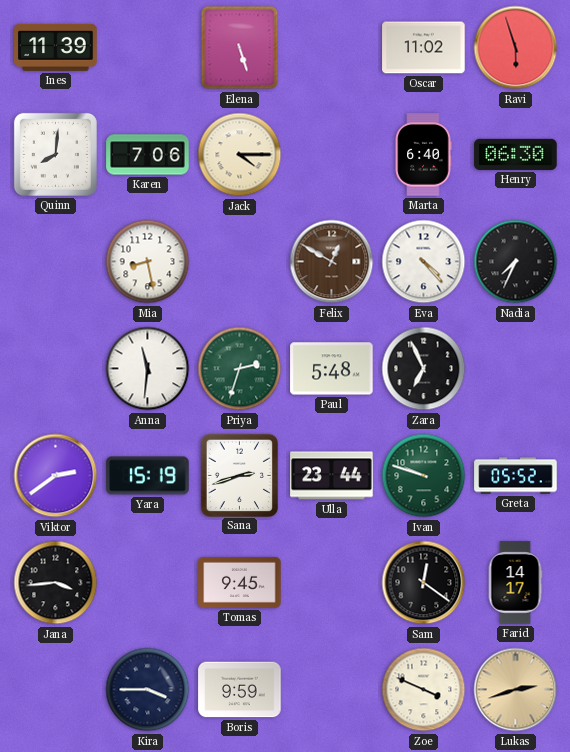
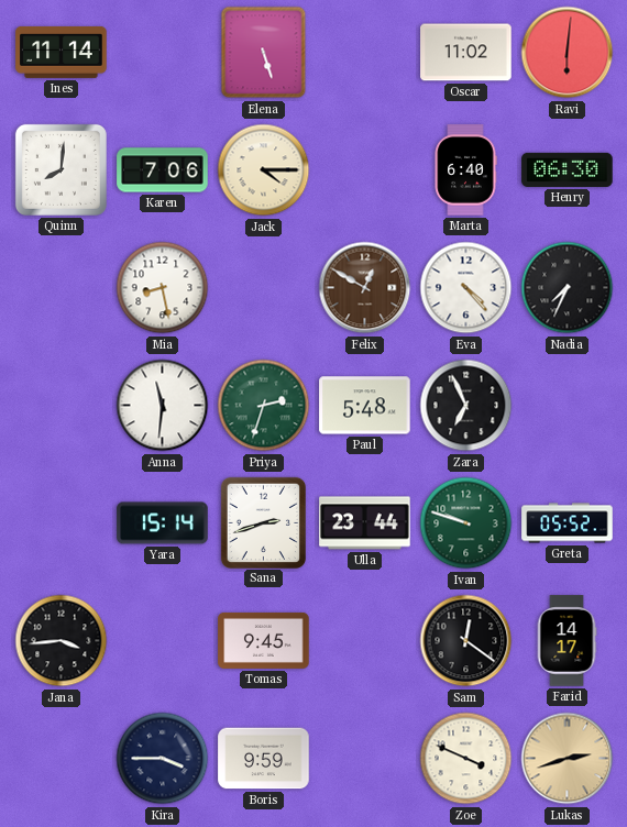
Ines: 11:39 -> 11:14 (62, 52)
Ravi: 5:57 -> 6:01 (568, 53)
Viktor: 2:39 -> none (56, 476)
Yara: 15:19 -> 15:14 (163, 523)
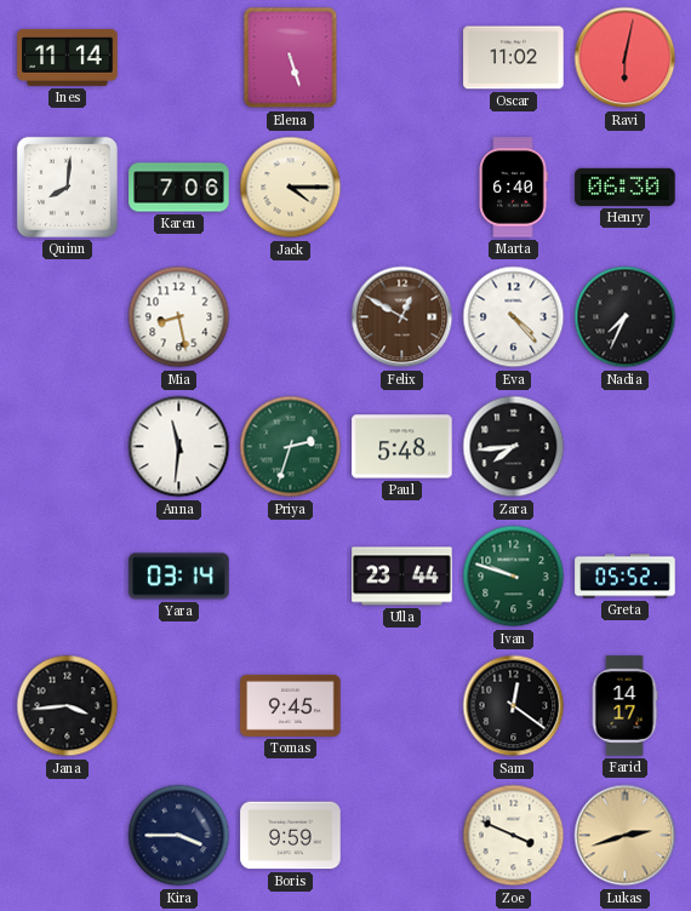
Ravi: 6:01 -> 6:02 (626, 58)
Zara: 6:56 -> 7:44 (514, 447)
Yara: 15:14 -> 03:14 (179, 577)
Sana: 2:42 -> none (263, 522)
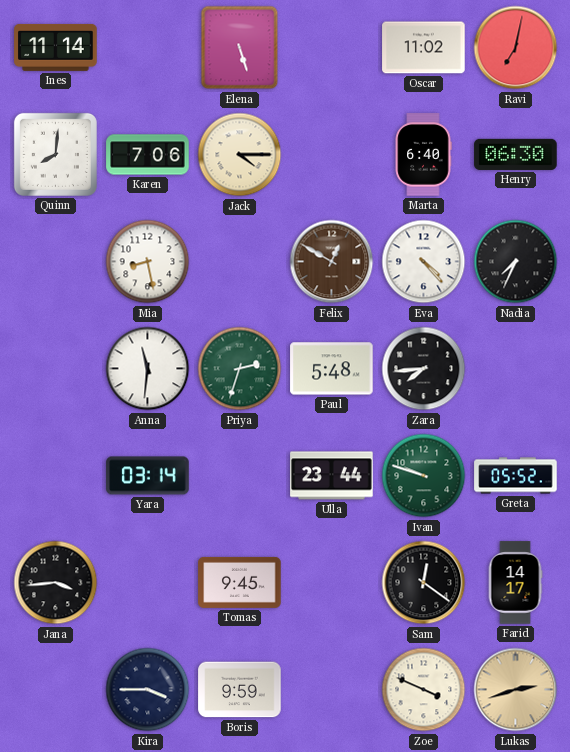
Ravi: 6:02 -> 7:02 (516, 48)
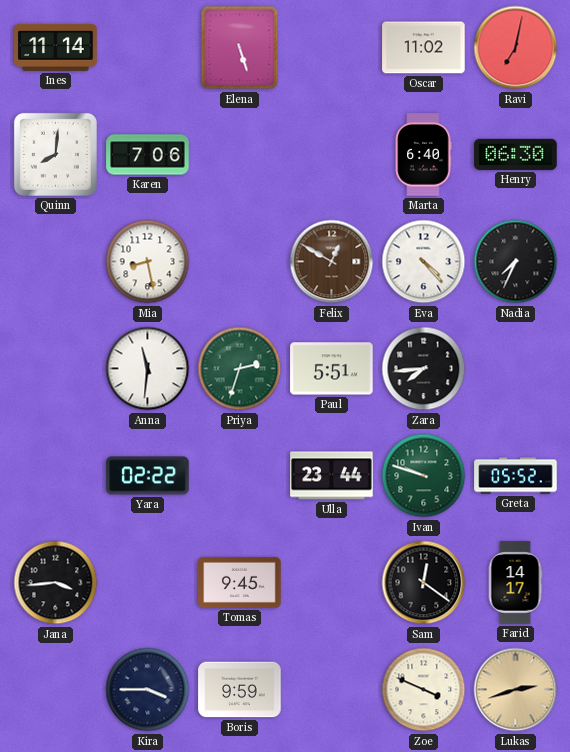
Jack: 4:15 -> none (240, 155)
Paul: 5:48 -> 5:51 (332, 369)
Yara: 03:14 -> 02:22 (148, 476)
